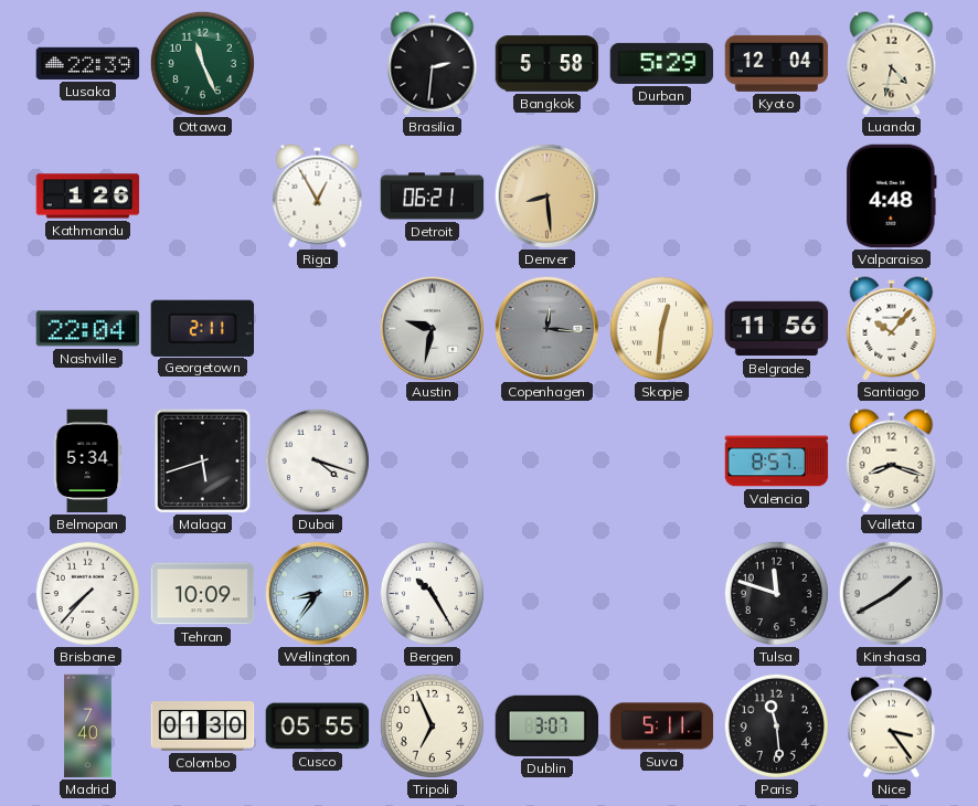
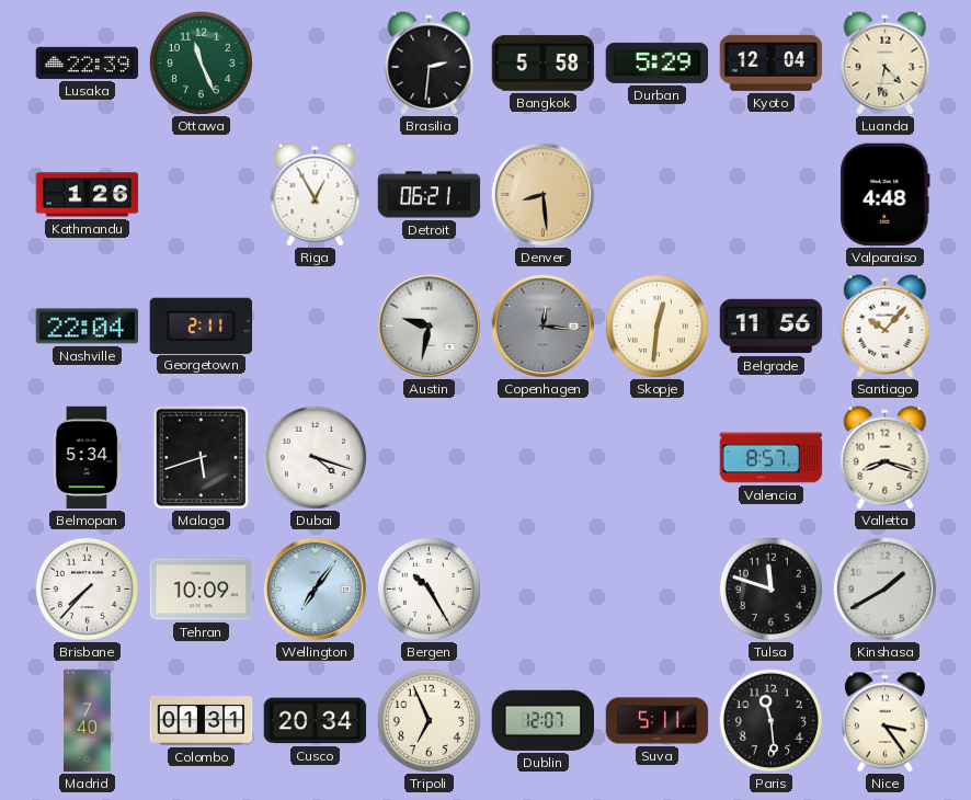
Wellington: 8:36 -> 7:06 (315, 588)
Colombo: 01:30 -> 01:31 (202, 721)
Cusco: 05:55 -> 20:34 (316, 721)
Dublin: 3:07 -> 12:07 (544, 720)
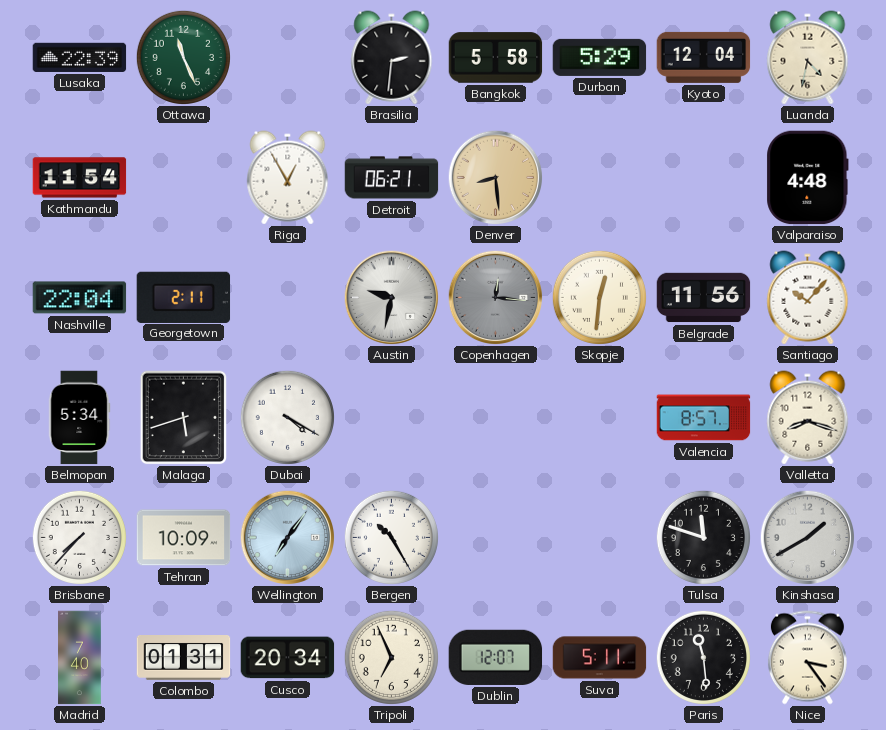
Kathmandu: 1:26 -> 11:54 (80, 178)
Dubai: 4:18 -> 4:20 (287, 417)
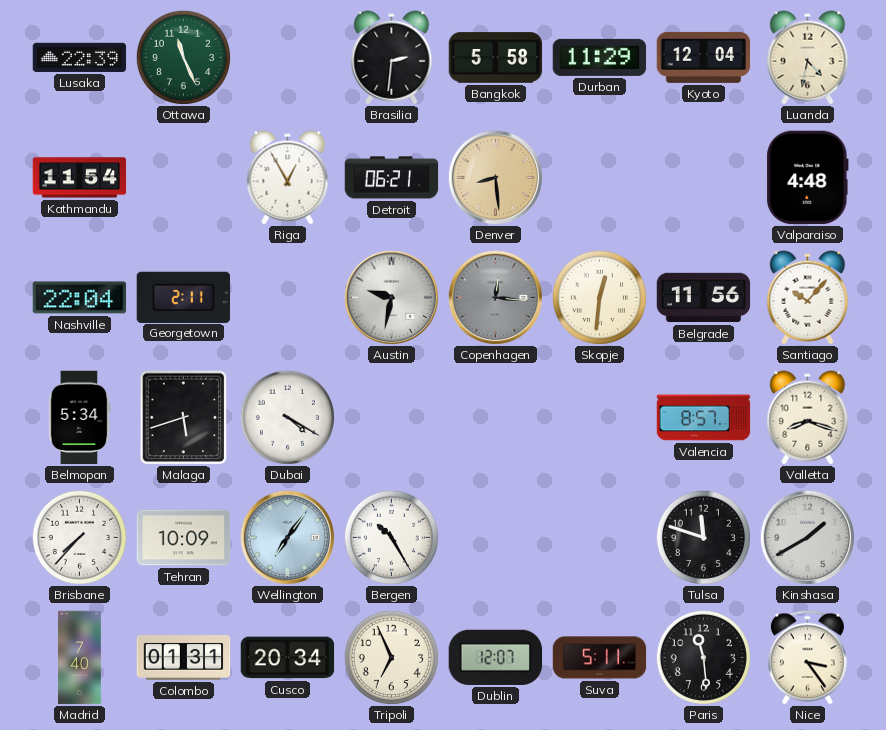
Durban: 5:29 -> 11:29 (600, 57)
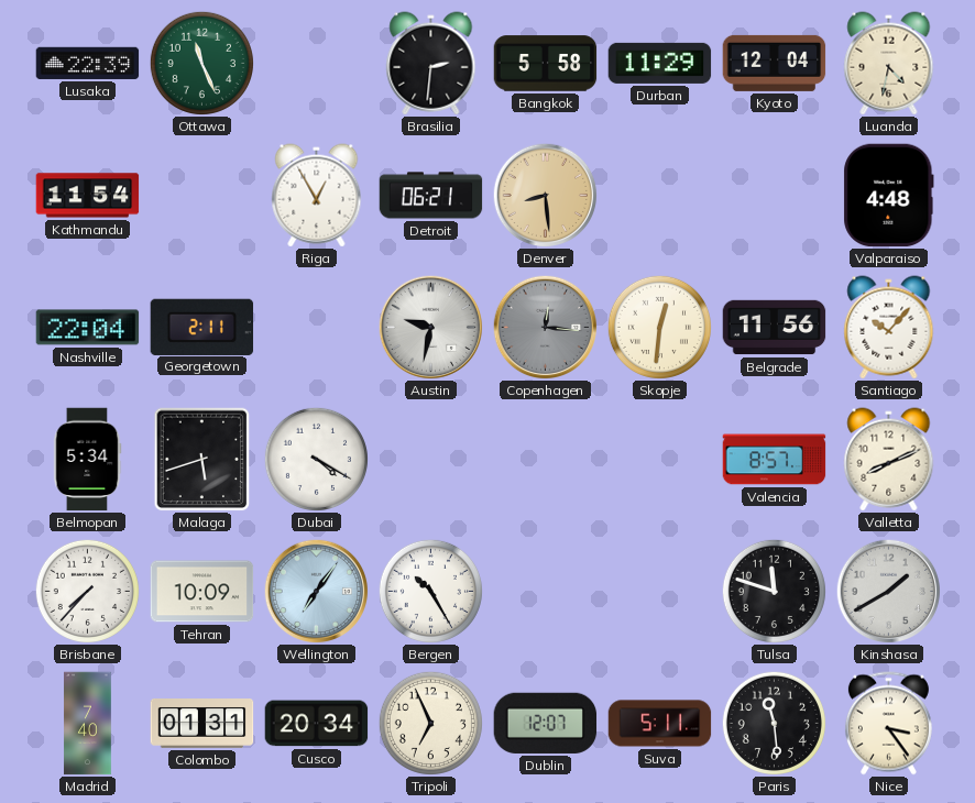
Valletta: 8:18 -> 8:11 (889, 460)
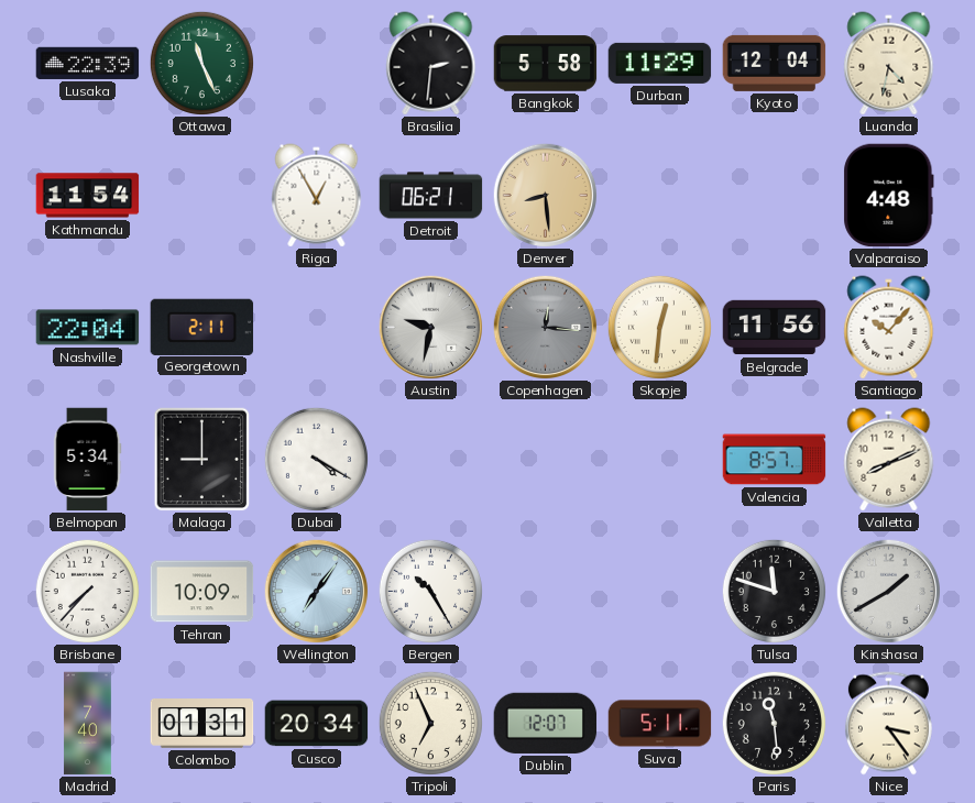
Malaga: 5:42 -> 9:00 (202, 460)
